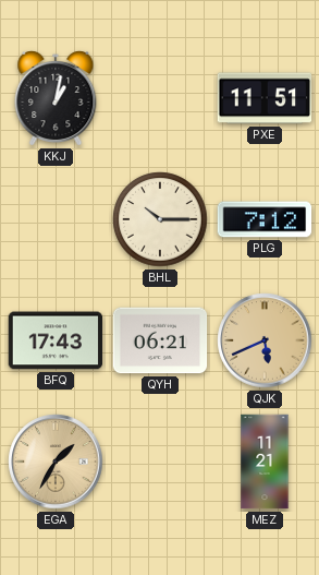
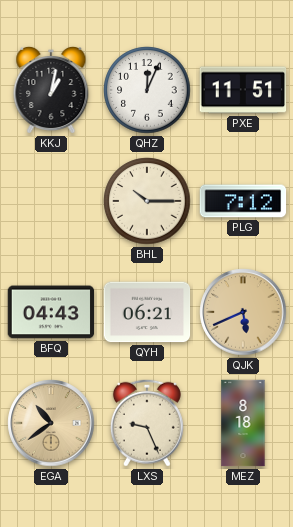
QHZ: none -> 12:04 (147, 90)
BFQ: 17:43 -> 04:43 (51, 312)
EGA: 1:35 -> 10:39 (51, 423)
LXS: none -> 9:26 (147, 423)
MEZ: 11:21 -> 8:18 (243, 423)
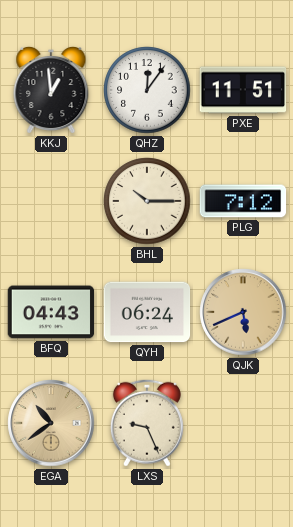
KKJ: 1:02 -> 12:59 (51, 90)
QHZ: 12:04 -> 12:06 (147, 90)
QYH: 06:21 -> 06:24 (147, 312)
MEZ: 8:18 -> none (243, 423)
